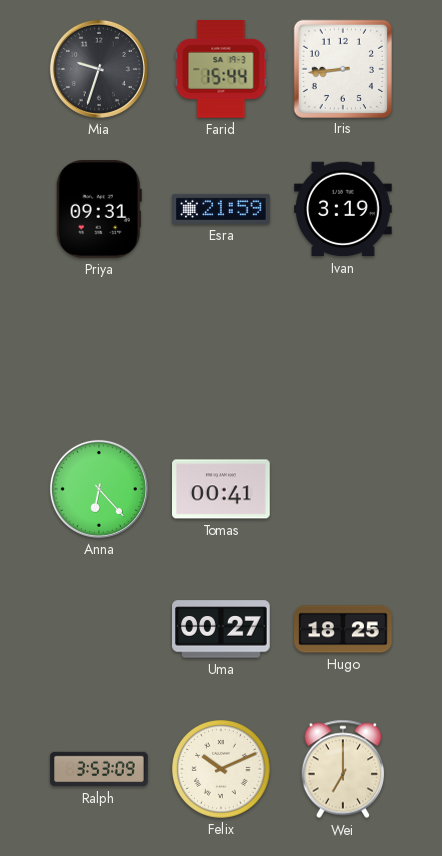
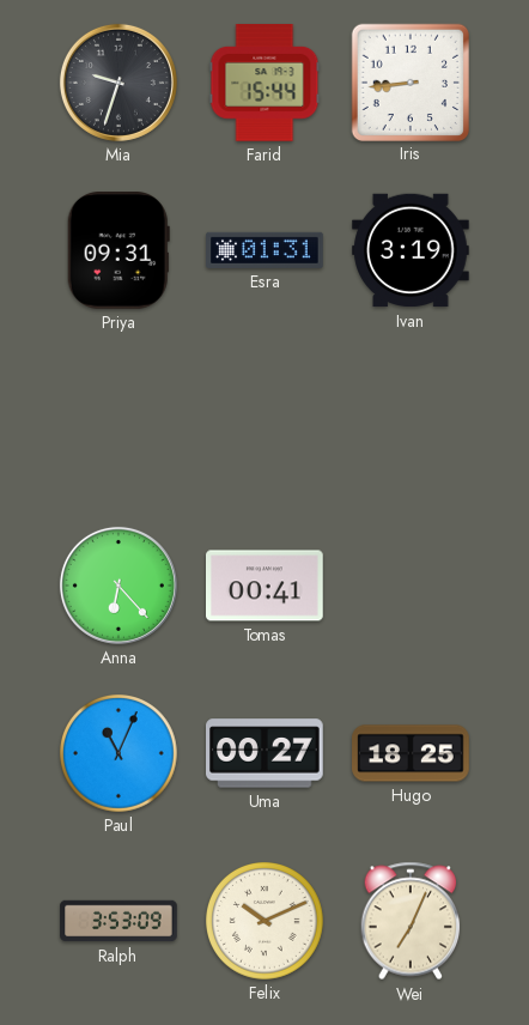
Esra: 21:59 -> 01:31 (264, 250)
Paul: none -> 11:04 (120, 754)
Wei: 7:00 -> 7:04 (411, 921)
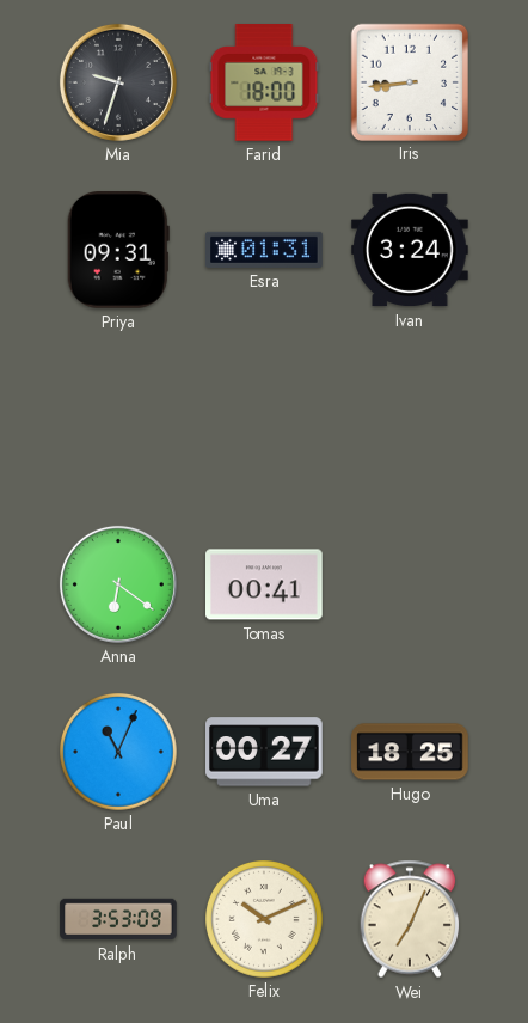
Farid: 15:44 -> 18:00 (264, 84)
Ivan: 3:19 -> 3:24 (410, 250)
Anna: 6:23 -> 6:21 (118, 584)
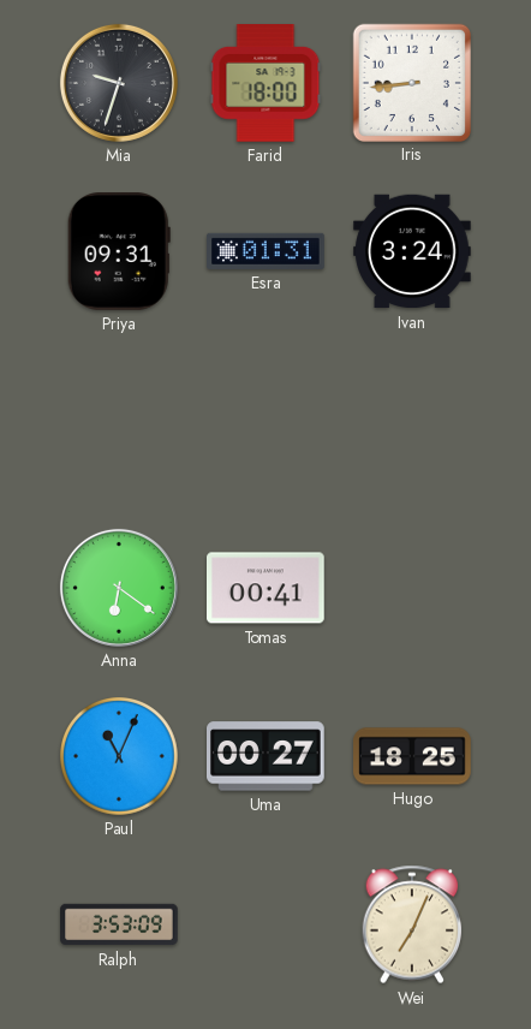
Felix: 10:11 -> none (265, 920)
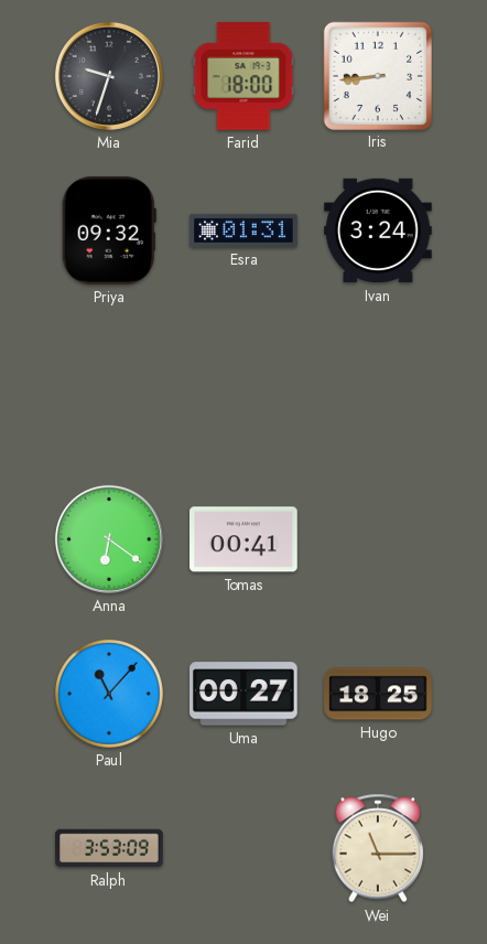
Priya: 09:31 -> 09:32 (109, 232)
Paul: 11:04 -> 11:07 (110, 695)
Wei: 7:04 -> 11:15 (378, 848)
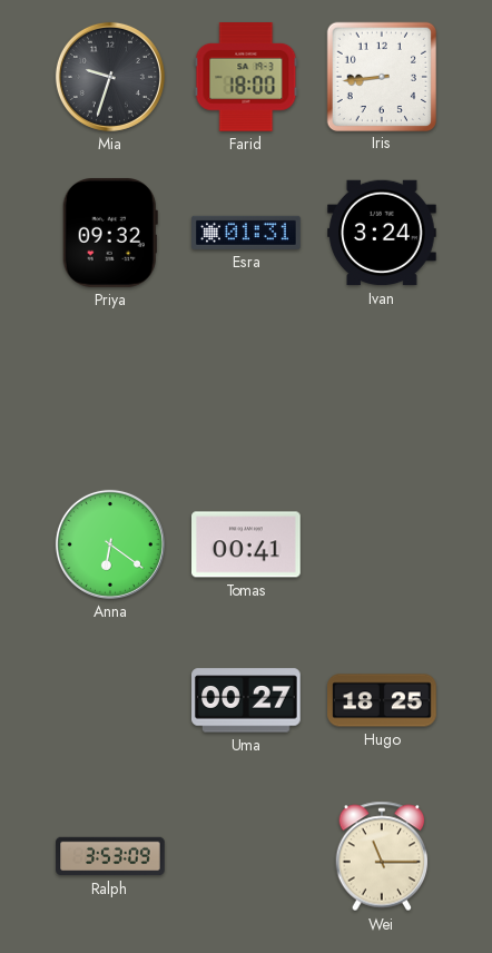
Paul: 11:07 -> none (110, 695)
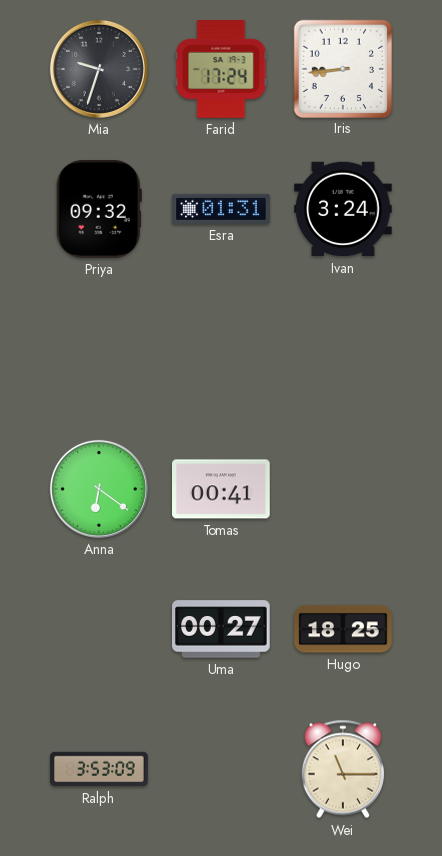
Farid: 18:00 -> 17:24 (221, 70)
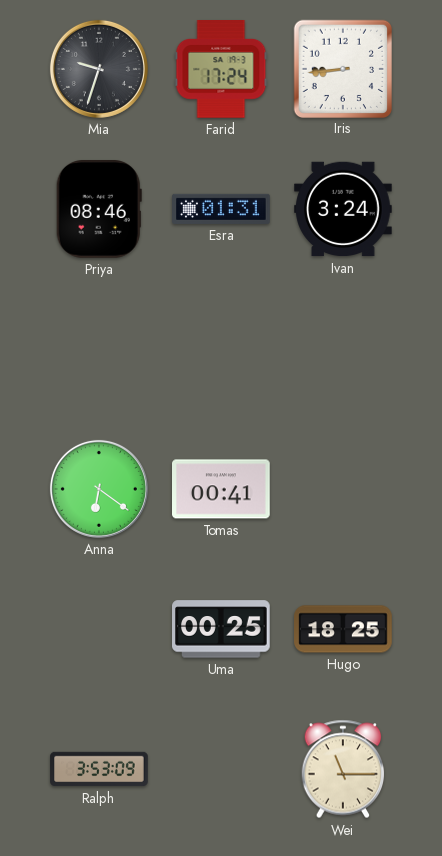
Priya: 09:32 -> 08:46 (99, 210)
Uma: 00:27 -> 00:25 (221, 629)
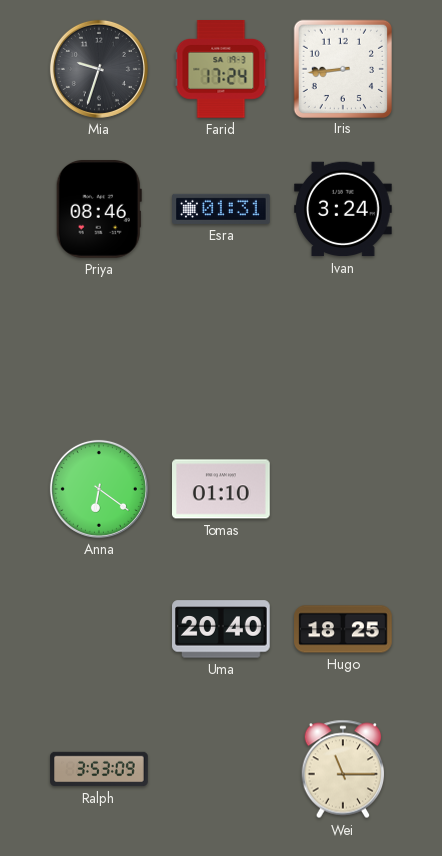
Tomas: 00:41 -> 01:10 (222, 489)
Uma: 00:25 -> 20:40 (221, 629)
